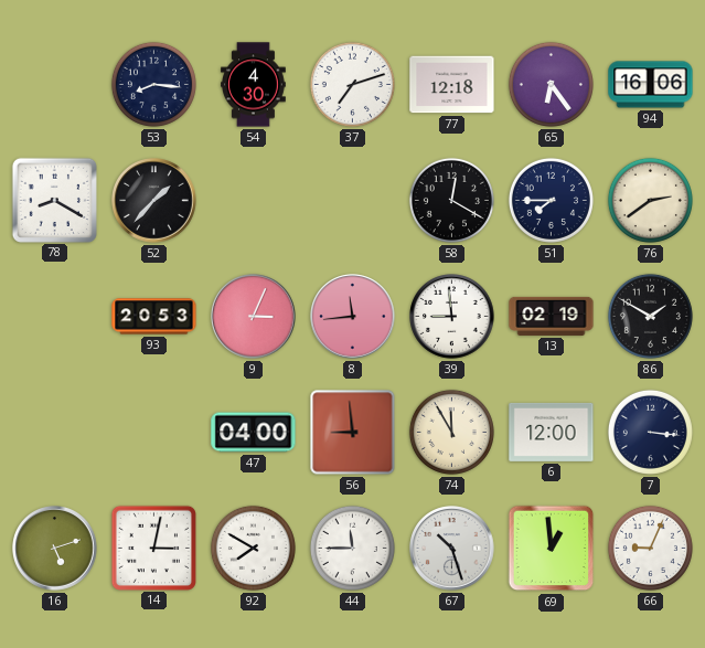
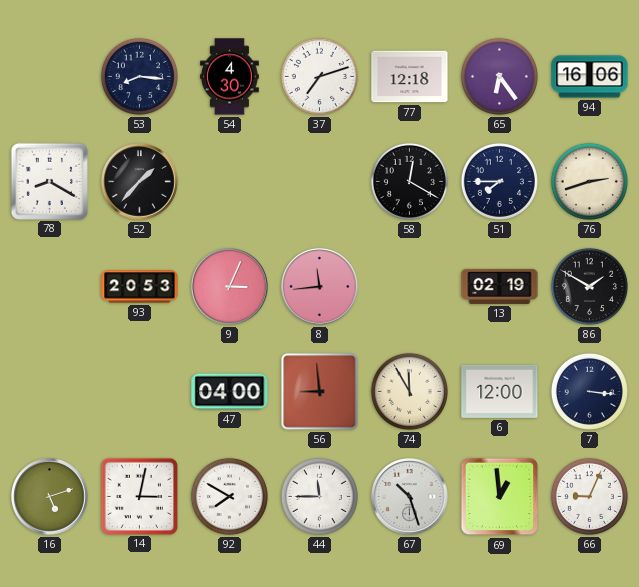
76: 2:39 -> 2:42 (589, 181)
39: 8:59 -> none (452, 317)
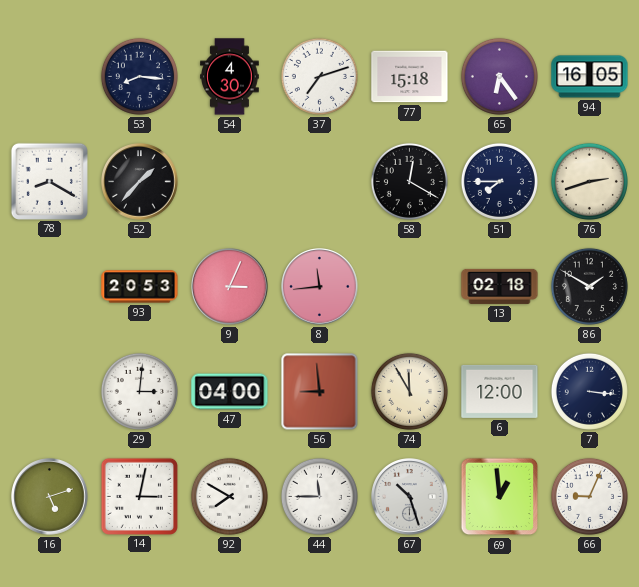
77: 12:18 -> 15:18 (410, 77)
94: 16:06 -> 16:05 (590, 77)
13: 02:19 -> 02:18 (500, 286)
29: none -> 3:01 (139, 391)
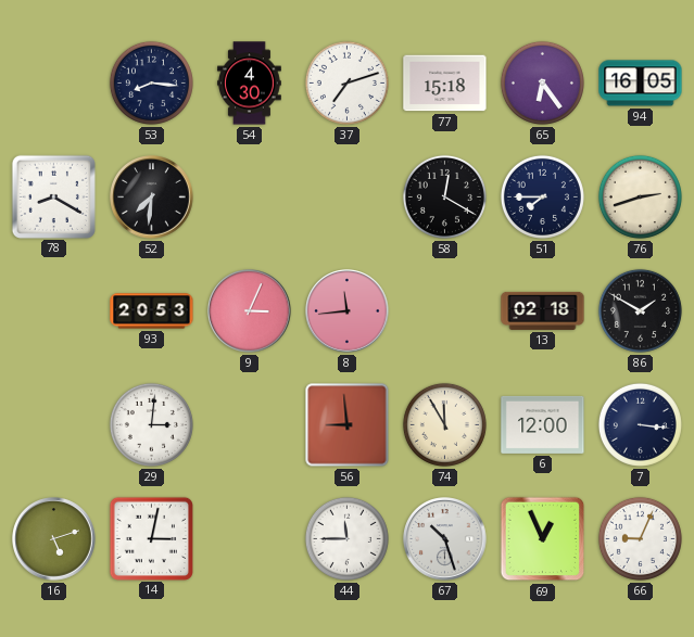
52: 1:37 -> 7:31 (152, 198)
47: 04:00 -> none (230, 392)
92: 7:50 -> none (229, 496)
69: 12:59 -> 12:56 (543, 539)
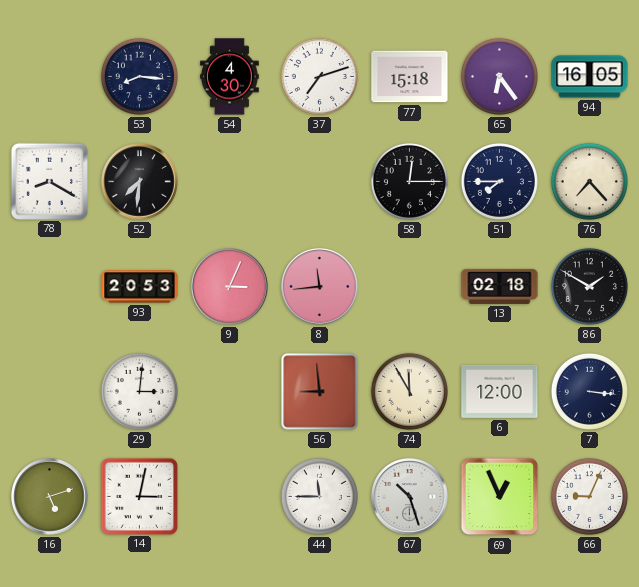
58: 12:20 -> 12:15 (409, 181)
76: 2:42 -> 7:23 (589, 181)
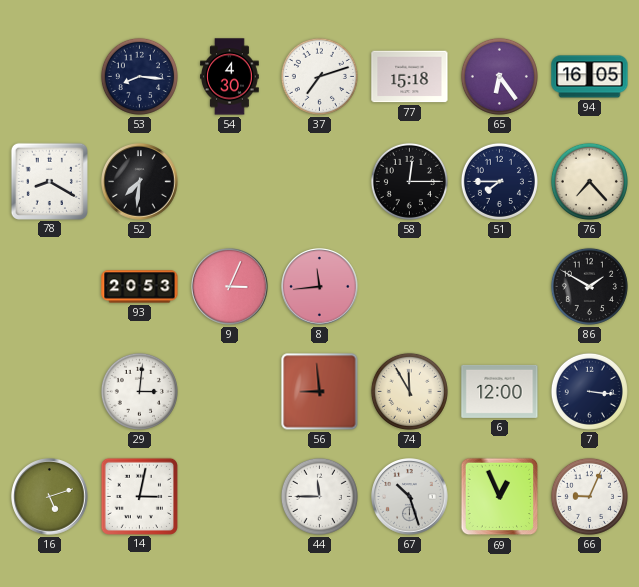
13: 02:18 -> none (500, 286)
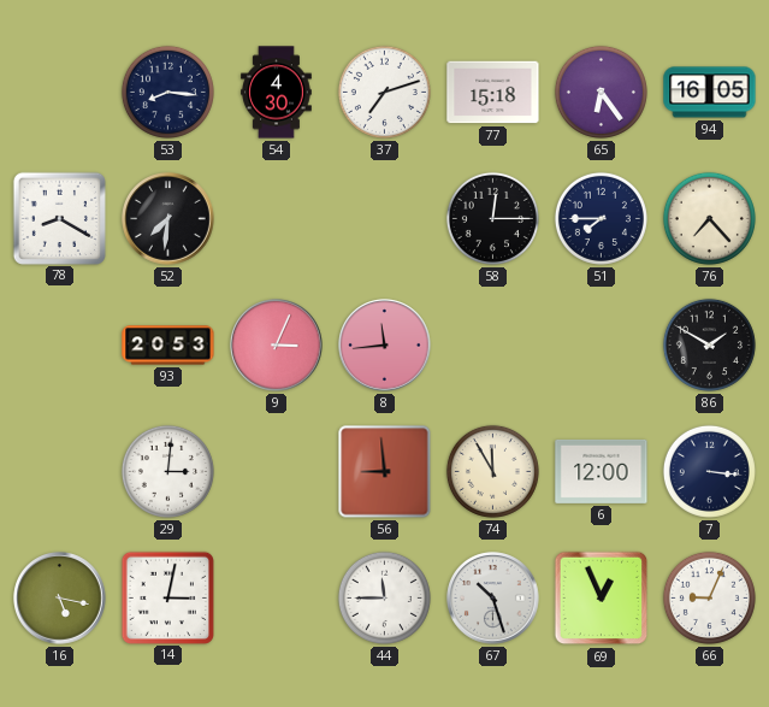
16: 5:12 -> 5:17 (60, 599)
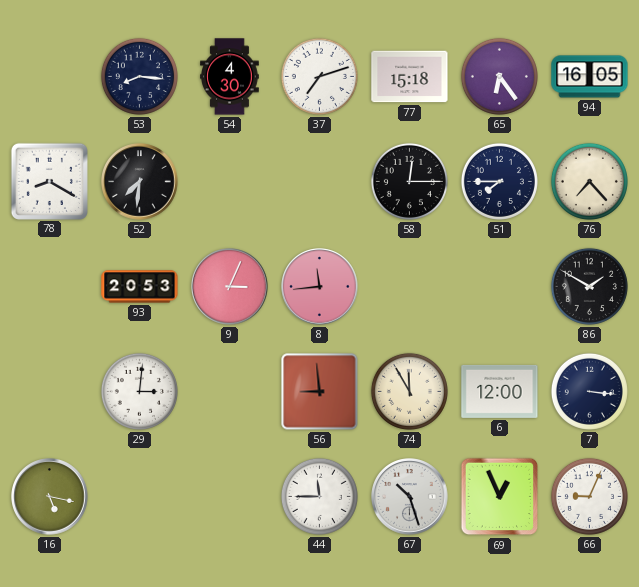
14: 3:02 -> none (167, 597)
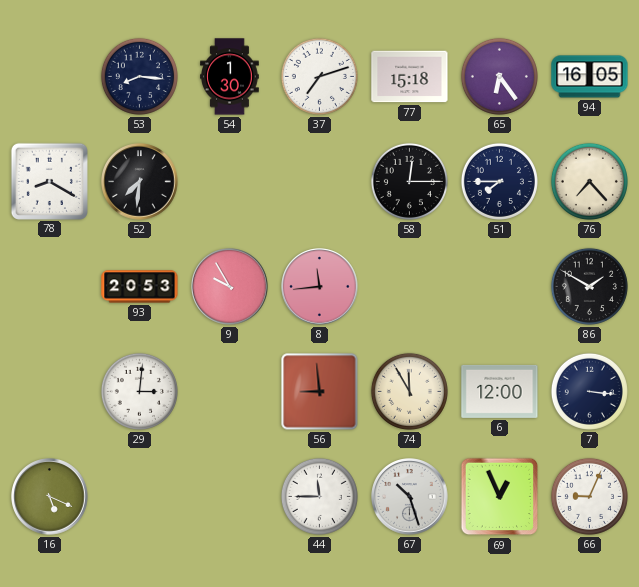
54: 4:30 -> 1:30 (230, 77)
9: 3:04 -> 9:55 (230, 287)
16: 5:17 -> 5:19 (50, 497)
